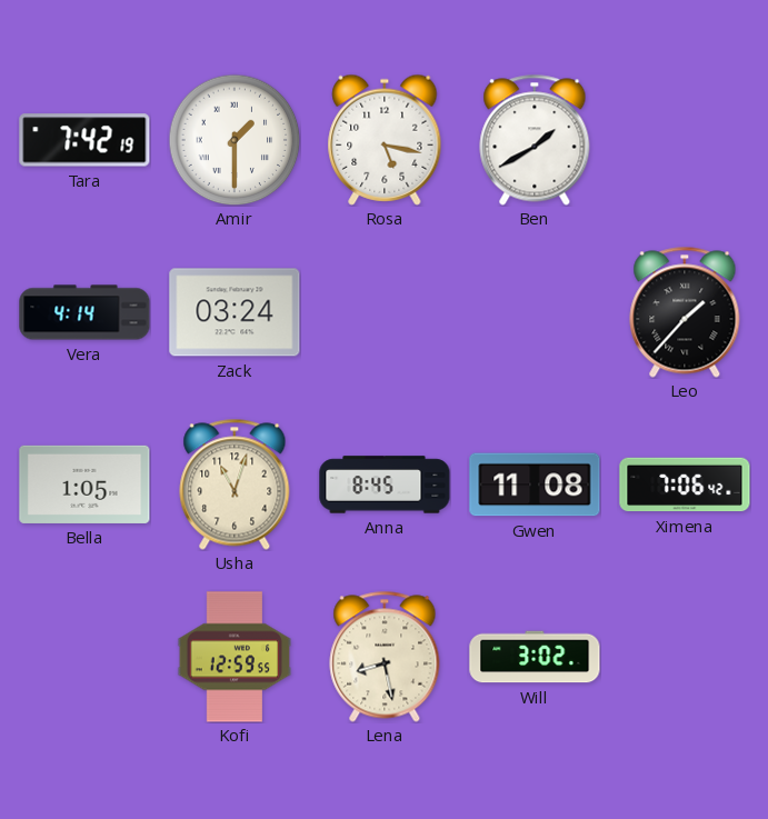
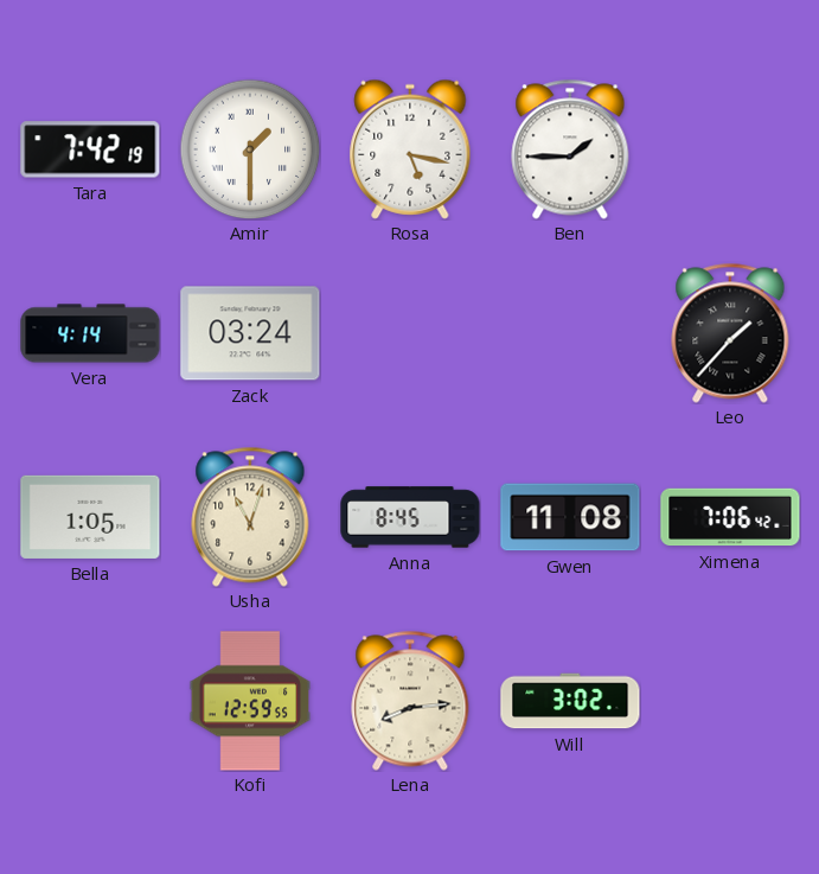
Ben: 1:40 -> 1:45 (570, 149)
Lena: 8:28 -> 8:14 (410, 701)
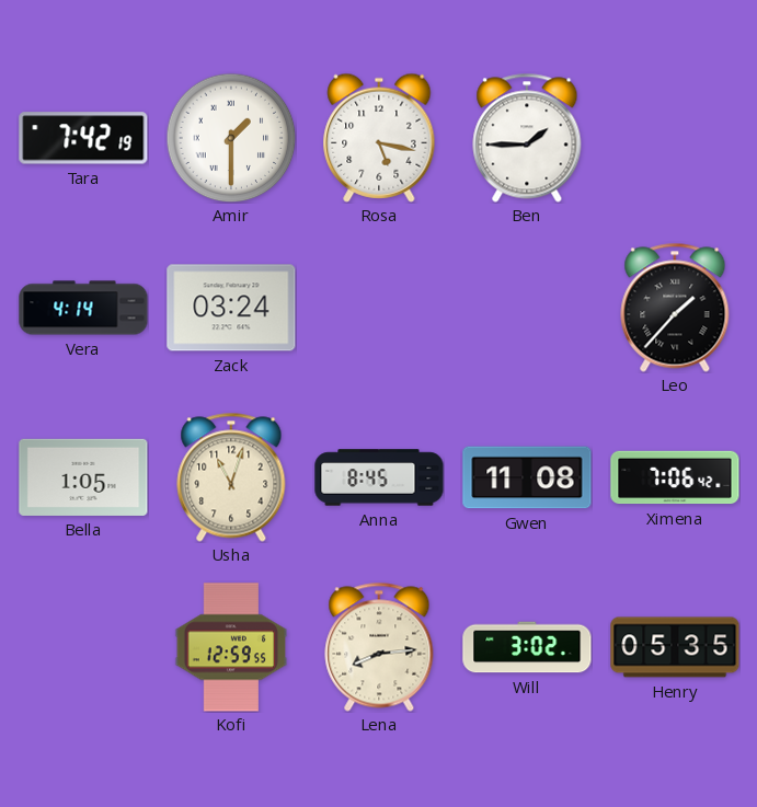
Henry: none -> 05:35 (675, 647)
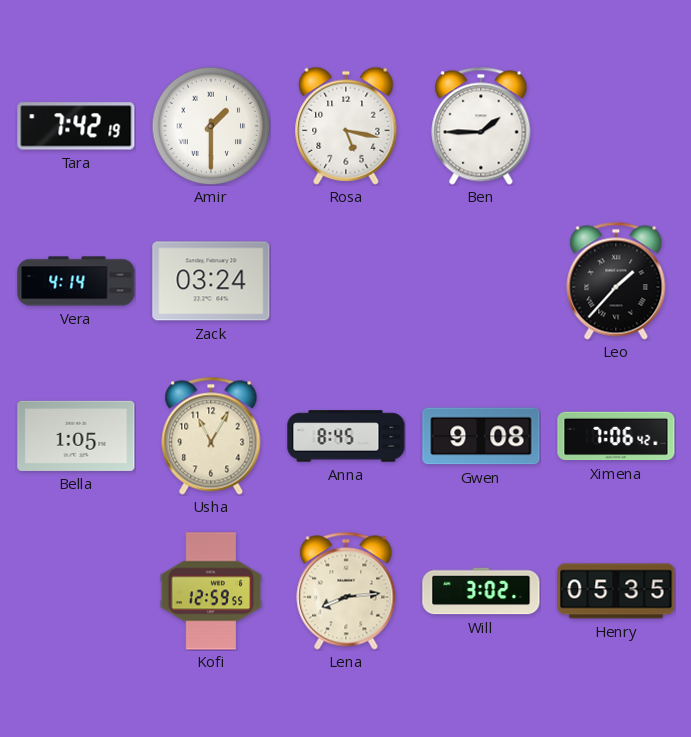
Usha: 11:03 -> 11:05 (211, 436)
Gwen: 11:08 -> 9:08 (481, 436)
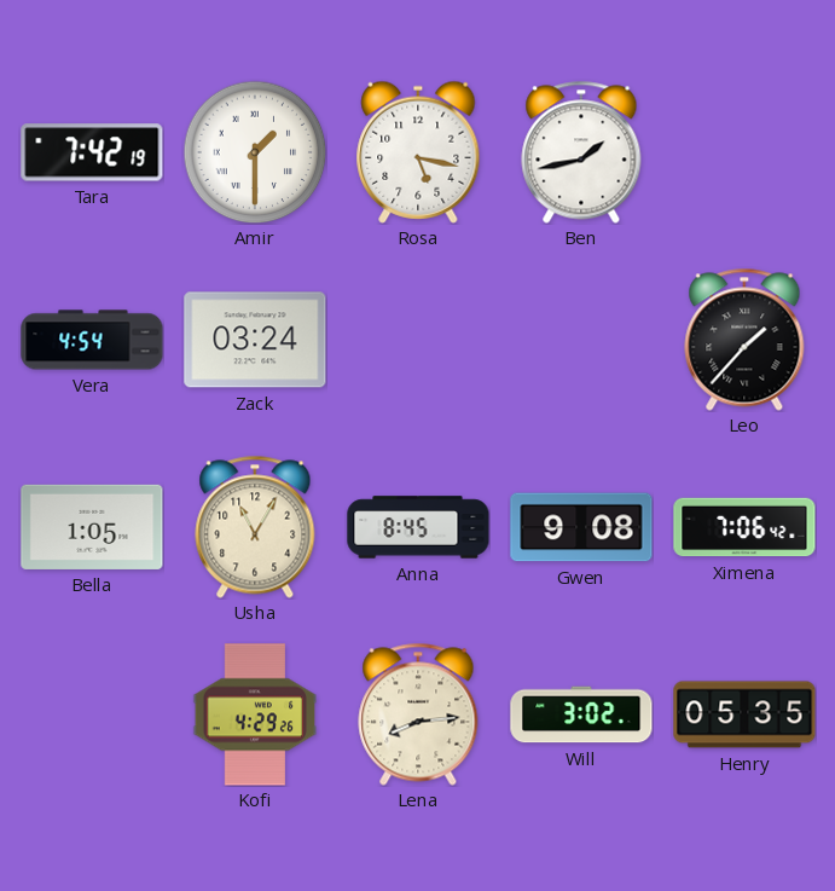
Ben: 1:45 -> 1:43 (581, 152)
Vera: 4:14 -> 4:54 (92, 340)
Kofi: 12:59 -> 4:29 (255, 714)
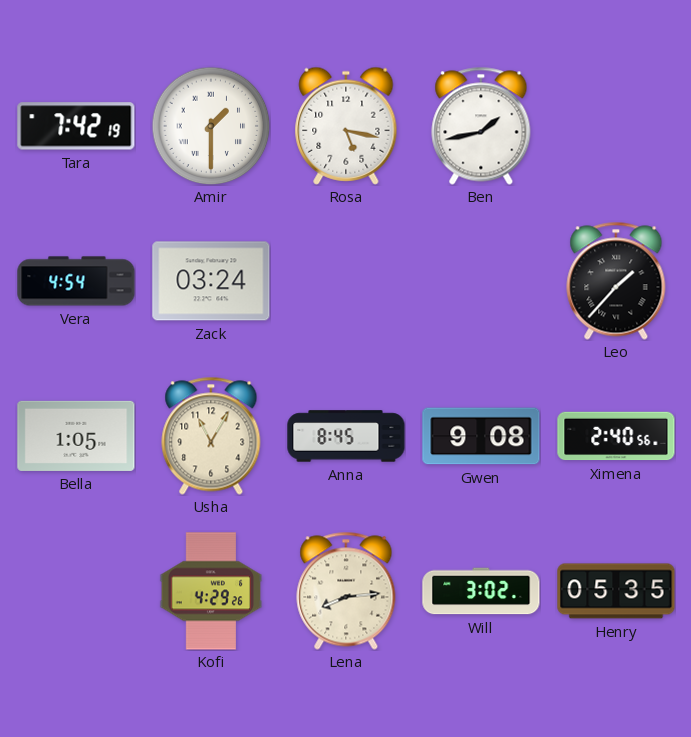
Ximena: 7:06 -> 2:40 (616, 436)
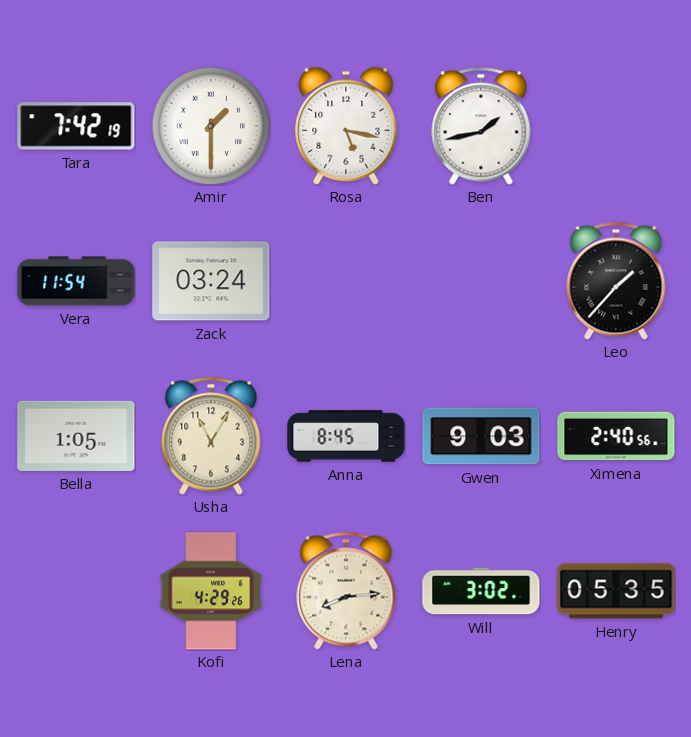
Vera: 4:54 -> 11:54 (76, 281)
Gwen: 9:08 -> 9:03 (481, 436)
